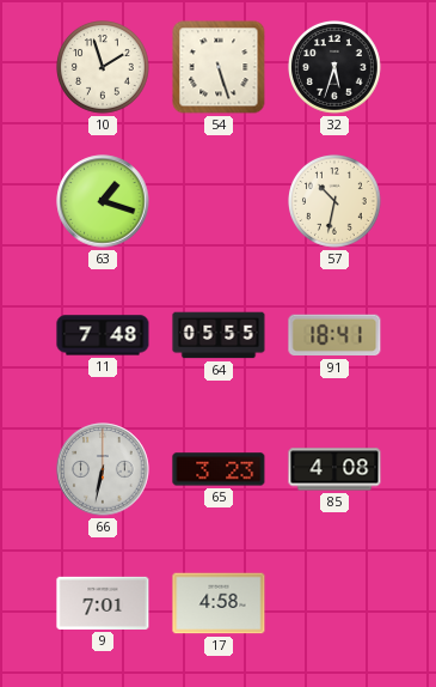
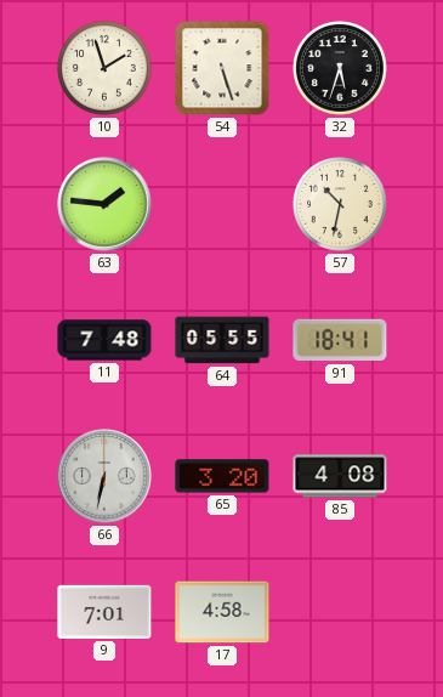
63: 1:18 -> 1:46 (104, 204)
65: 3:23 -> 3:20 (222, 476)
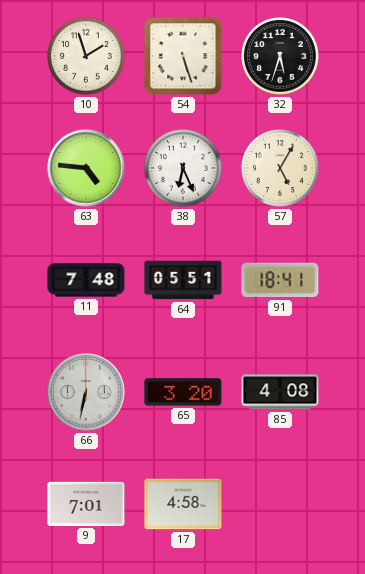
63: 1:46 -> 4:46 (86, 168)
38: none -> 6:26 (184, 169)
57: 10:32 -> 5:05 (281, 169)
64: 05:55 -> 05:51 (183, 280)
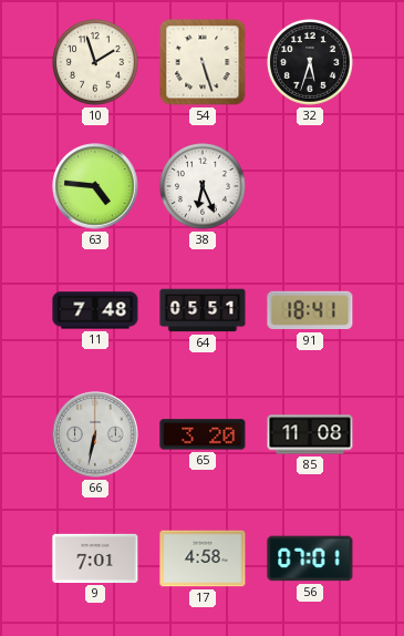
57: 5:05 -> none (281, 169)
85: 4:08 -> 11:08 (310, 434)
56: none -> 07:01 (310, 558)
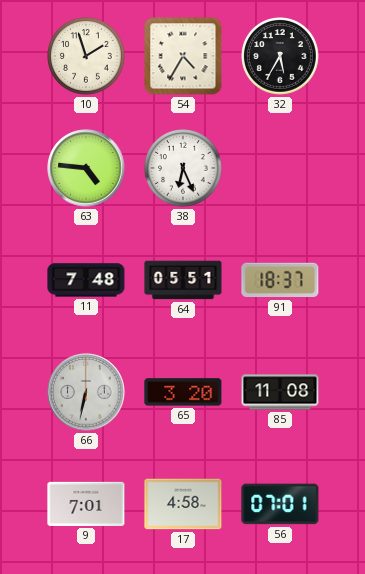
54: 5:27 -> 4:35 (183, 56)
32: 5:33 -> 5:35 (281, 57)
91: 18:41 -> 18:37 (280, 280)
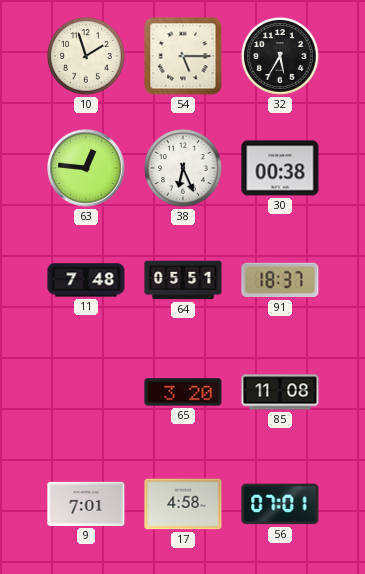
54: 4:35 -> 5:15 (183, 56)
63: 4:46 -> 12:46 (86, 168)
30: none -> 00:38 (280, 168)
66: 6:32 -> none (86, 392)
